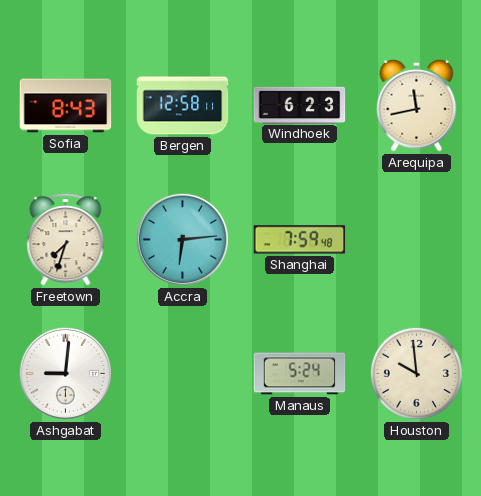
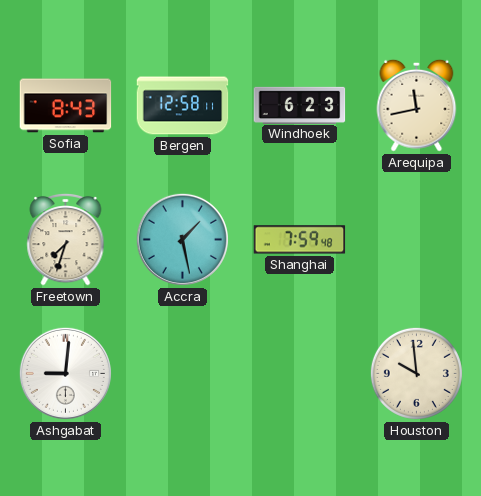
Accra: 6:14 -> 1:28 (182, 239)
Manaus: 5:24 -> none (300, 374)
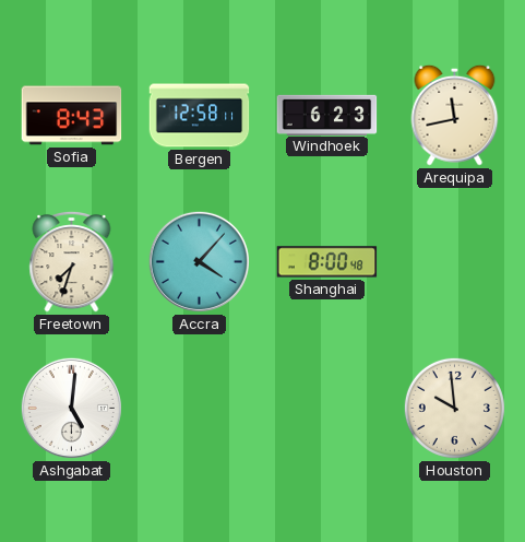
Accra: 1:28 -> 4:07 (199, 261)
Shanghai: 7:59 -> 8:00 (327, 262)
Ashgabat: 9:01 -> 5:01 (71, 408)
